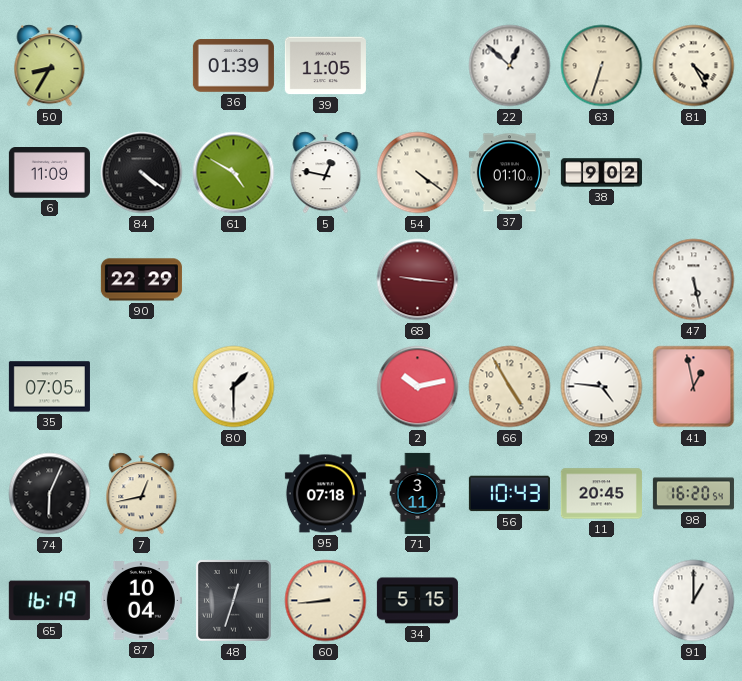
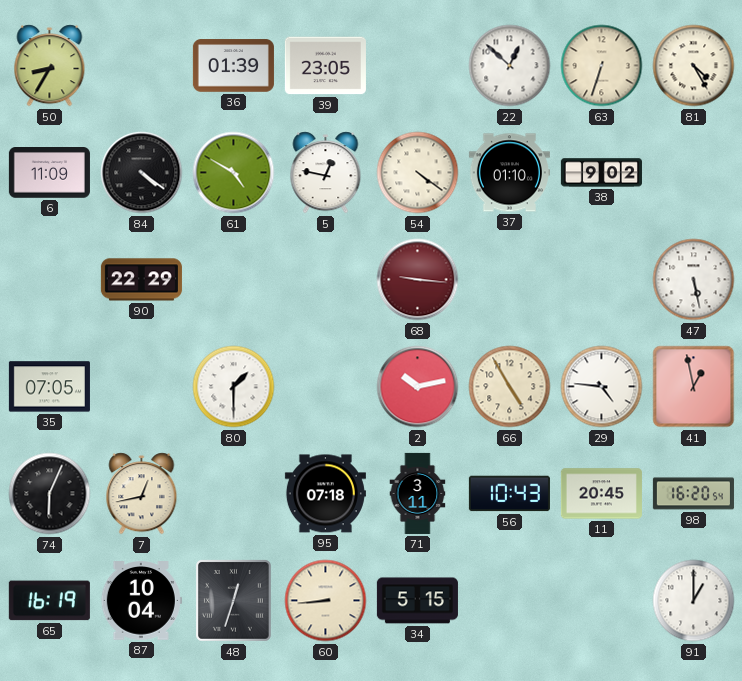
39: 11:05 -> 23:05 (325, 66)
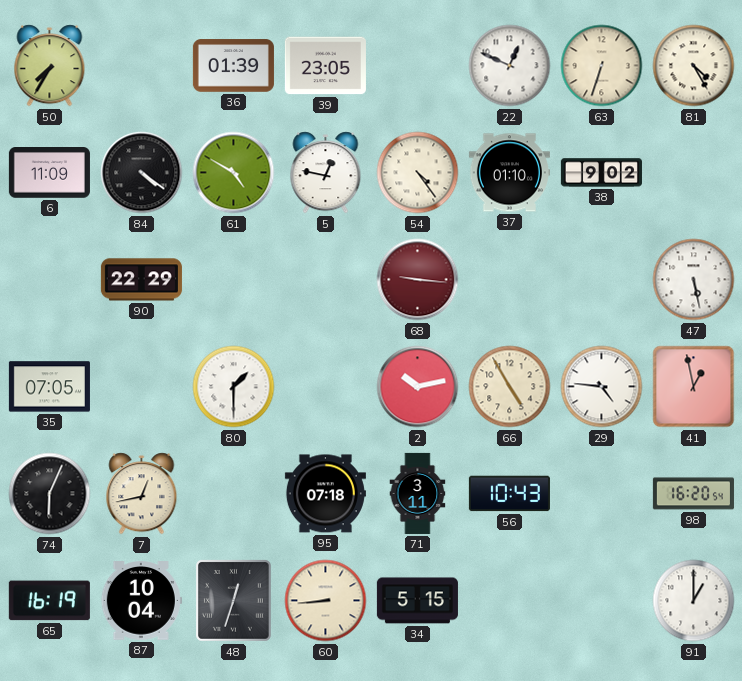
50: 8:35 -> 7:35 (50, 66)
22: 12:52 -> 12:49 (510, 66)
54: 4:21 -> 4:24 (418, 173)
11: 20:45 -> none (601, 494)
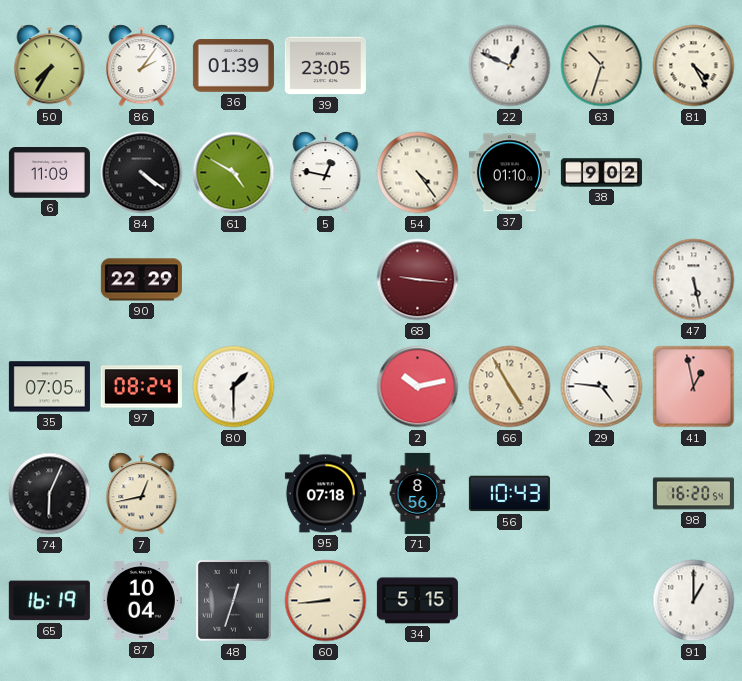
86: none -> 2:06 (142, 66)
63: 6:33 -> 10:33 (602, 66)
97: none -> 08:24 (141, 387)
71: 3:11 -> 8:56 (418, 493)
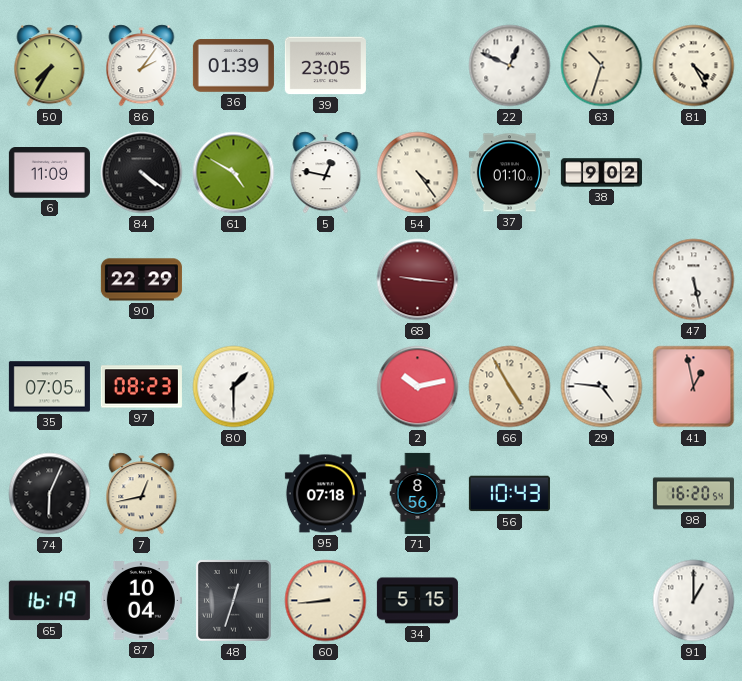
97: 08:24 -> 08:23 (141, 387)
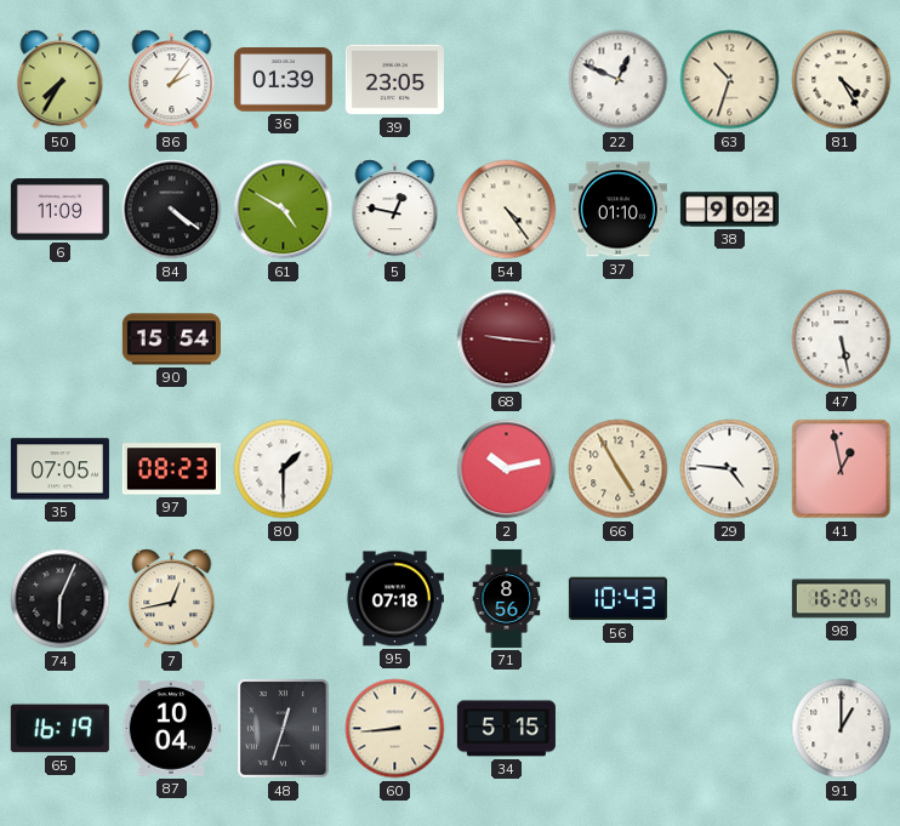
90: 22:29 -> 15:54 (171, 340)
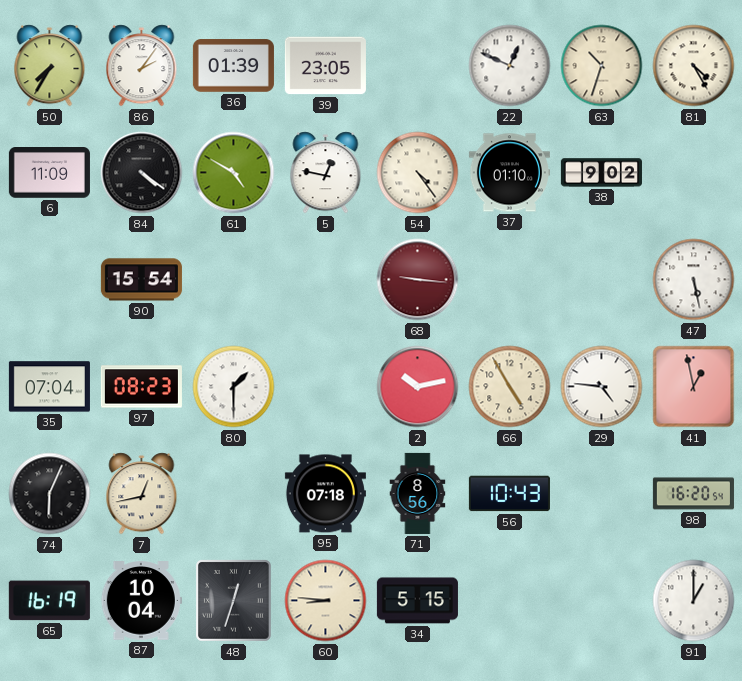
35: 07:05 -> 07:04 (49, 387)
60: 8:44 -> 8:46 (326, 601)
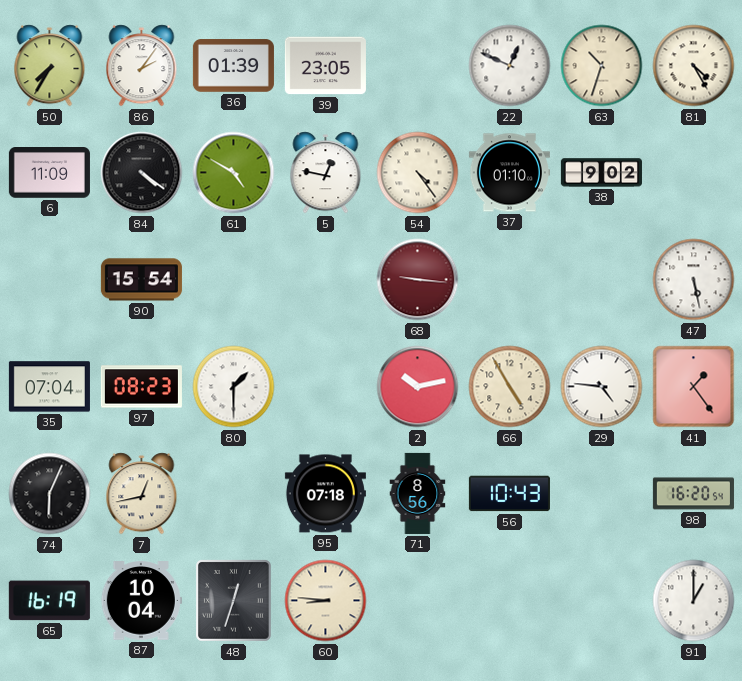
41: 12:58 -> 1:24 (694, 387)
34: 5:15 -> none (417, 601)
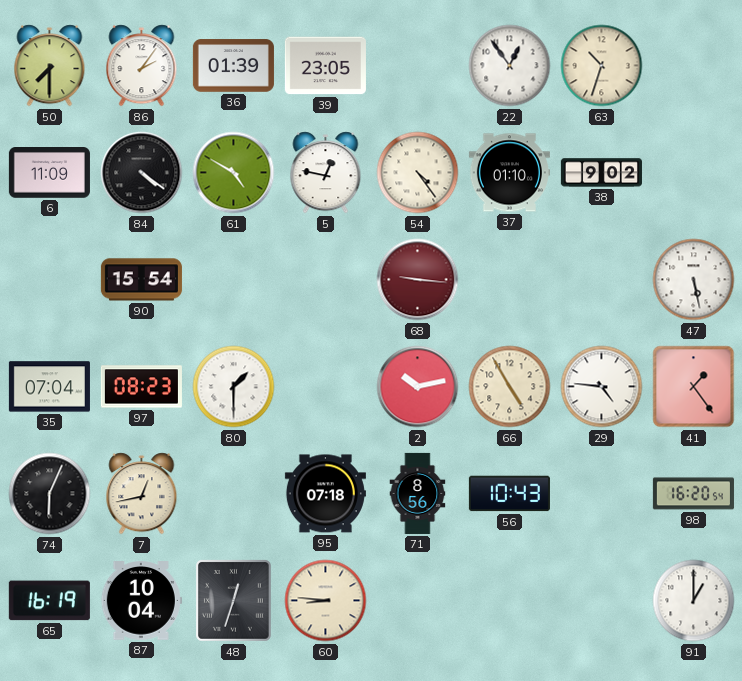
50: 7:35 -> 7:30 (50, 66)
22: 12:49 -> 12:54 (510, 66)
81: 4:25 -> none (694, 66)
